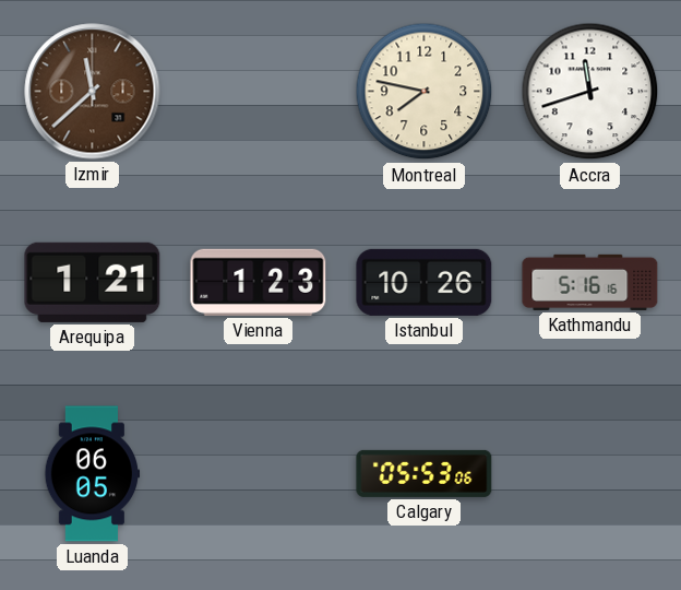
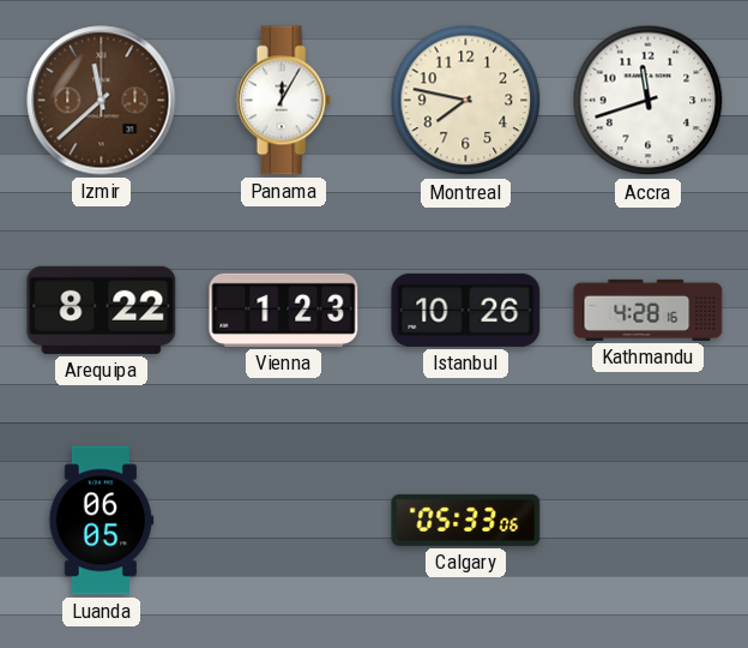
Panama: none -> 12:05 (283, 101)
Arequipa: 1:21 -> 8:22 (102, 310)
Kathmandu: 5:16 -> 4:28 (649, 310)
Calgary: 05:53 -> 05:33 (466, 520)
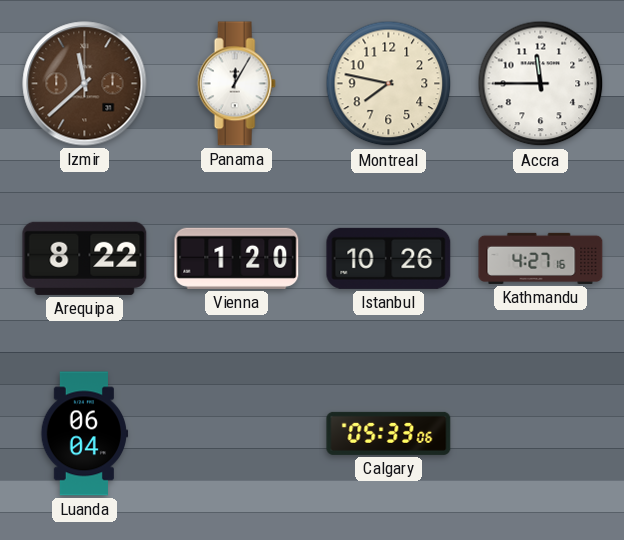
Accra: 11:42 -> 11:45 (541, 84)
Vienna: 1:23 -> 1:20 (237, 258)
Kathmandu: 4:28 -> 4:27 (541, 258)
Luanda: 06:05 -> 06:04 (85, 434)
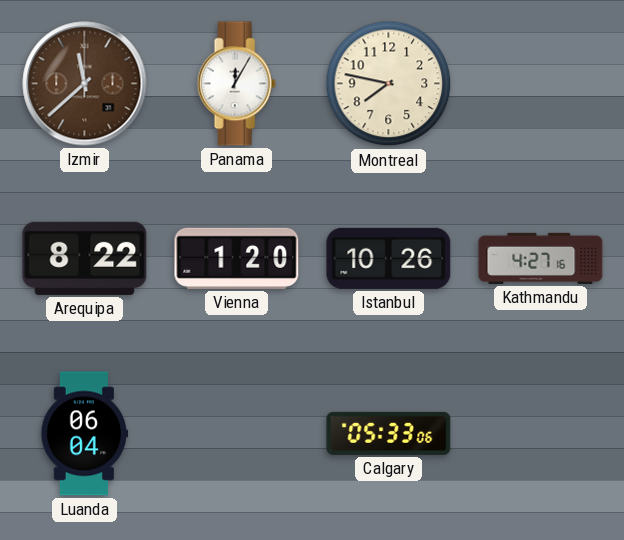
Accra: 11:45 -> none (541, 84)
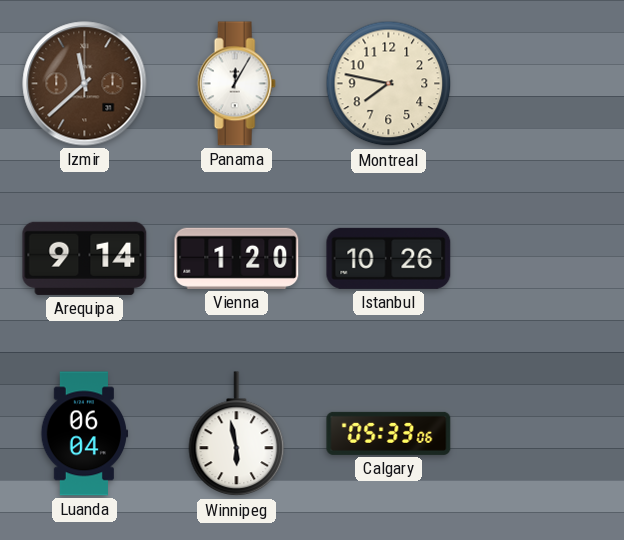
Arequipa: 8:22 -> 9:14 (85, 258)
Kathmandu: 4:27 -> none (541, 258)
Winnipeg: none -> 5:58 (237, 434)
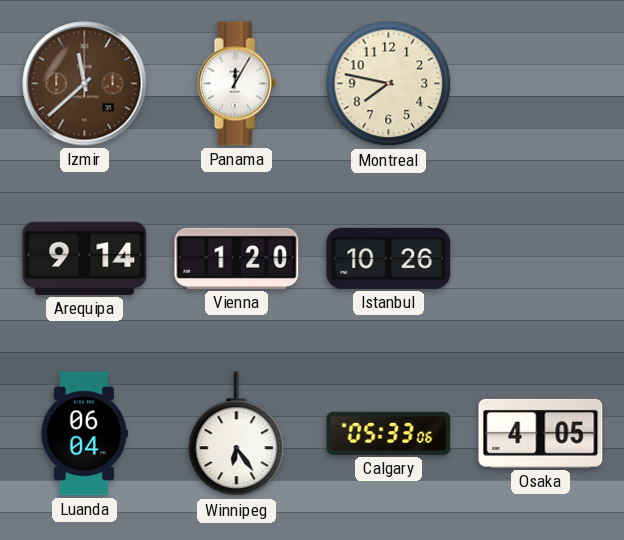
Winnipeg: 5:58 -> 6:24 (237, 434)
Osaka: none -> 4:05 (541, 433)
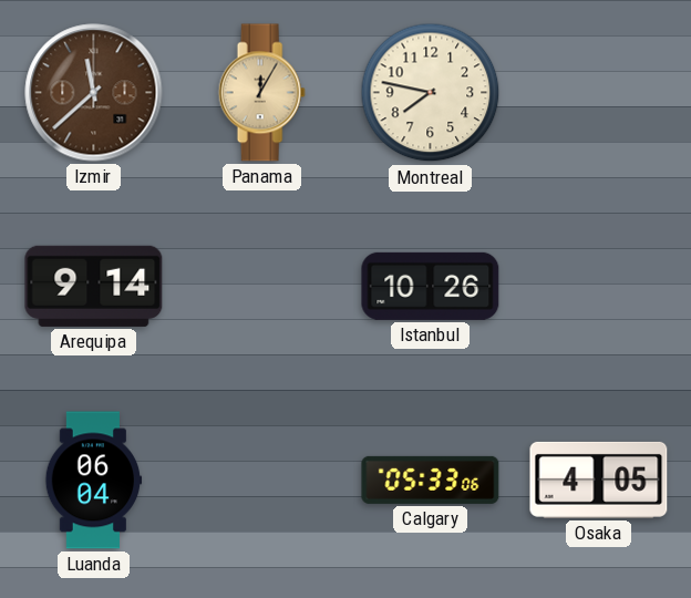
Panama dial: white -> champagne (261, 93)
Vienna: 1:20 -> none (237, 258)
Winnipeg: 6:24 -> none (237, 434)
